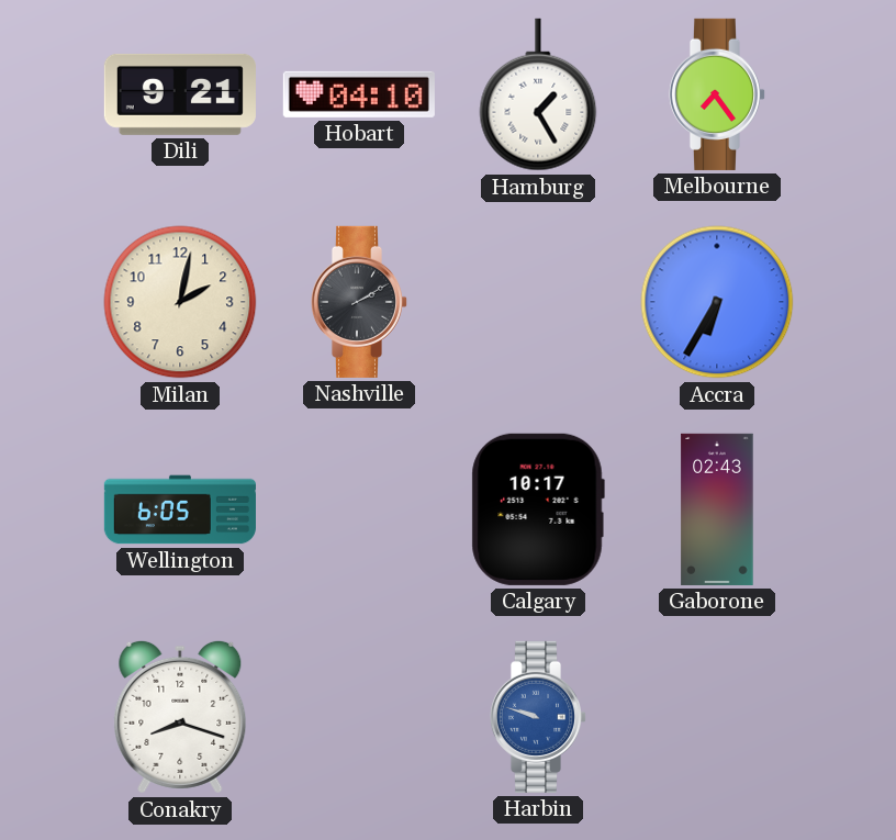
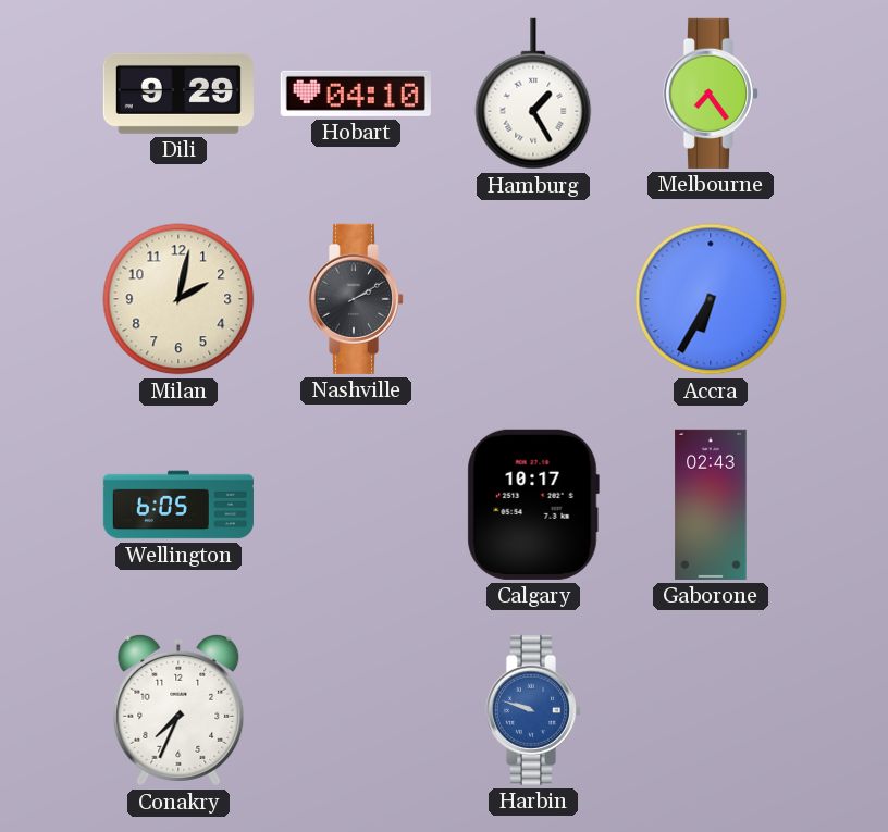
Dili: 9:21 -> 9:29 (178, 94)
Conakry: 8:18 -> 7:34 (178, 710)
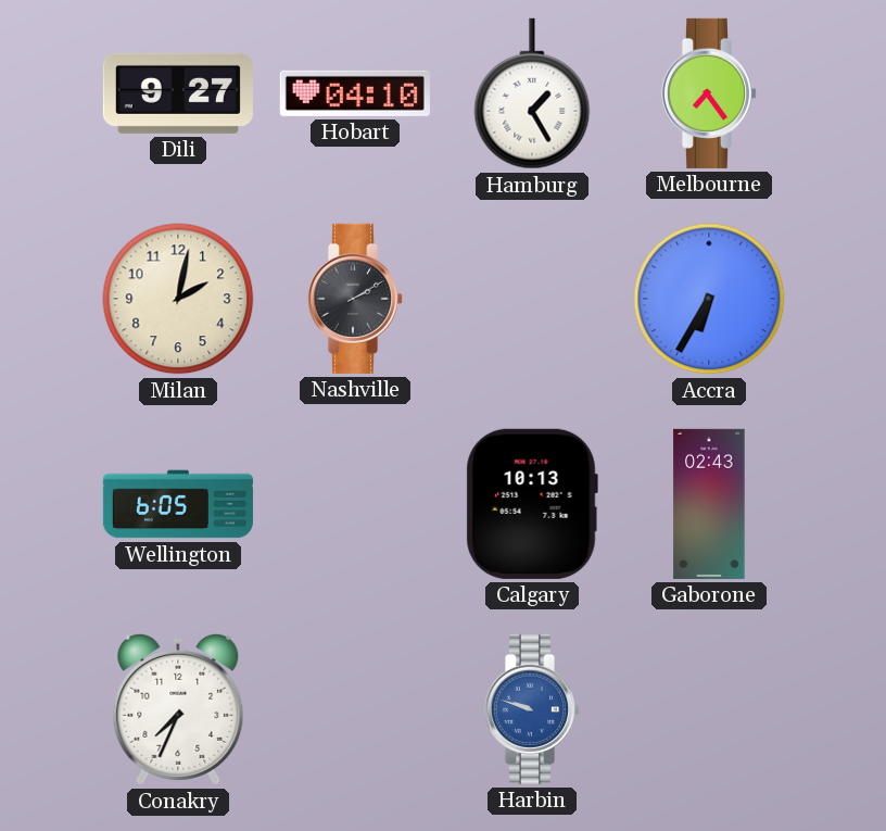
Dili: 9:29 -> 9:27 (178, 93)
Calgary: 10:17 -> 10:13 (532, 504)
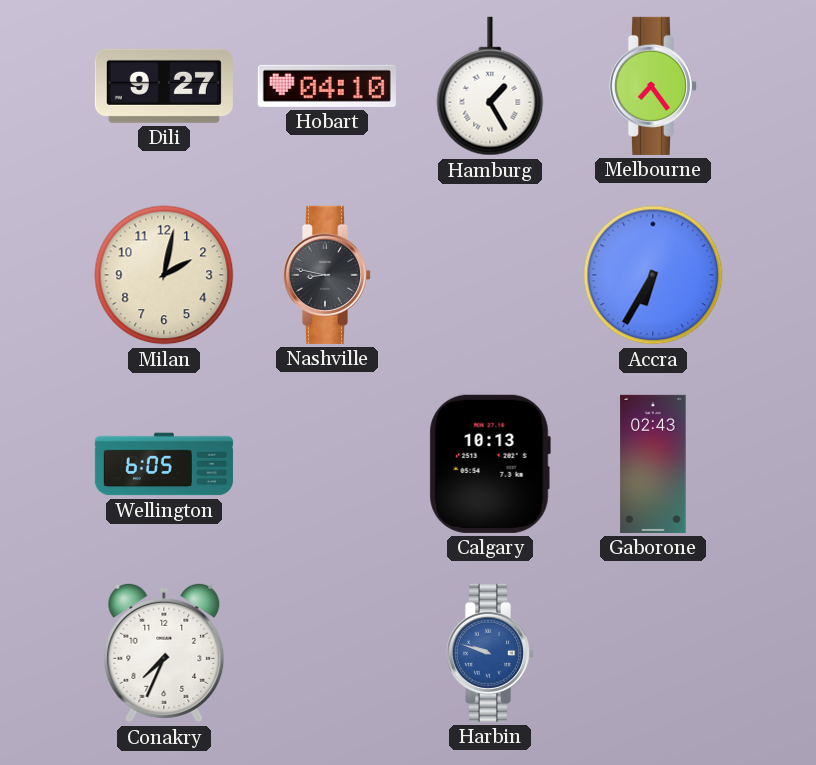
Nashville: 2:10 -> 8:47 (327, 275)
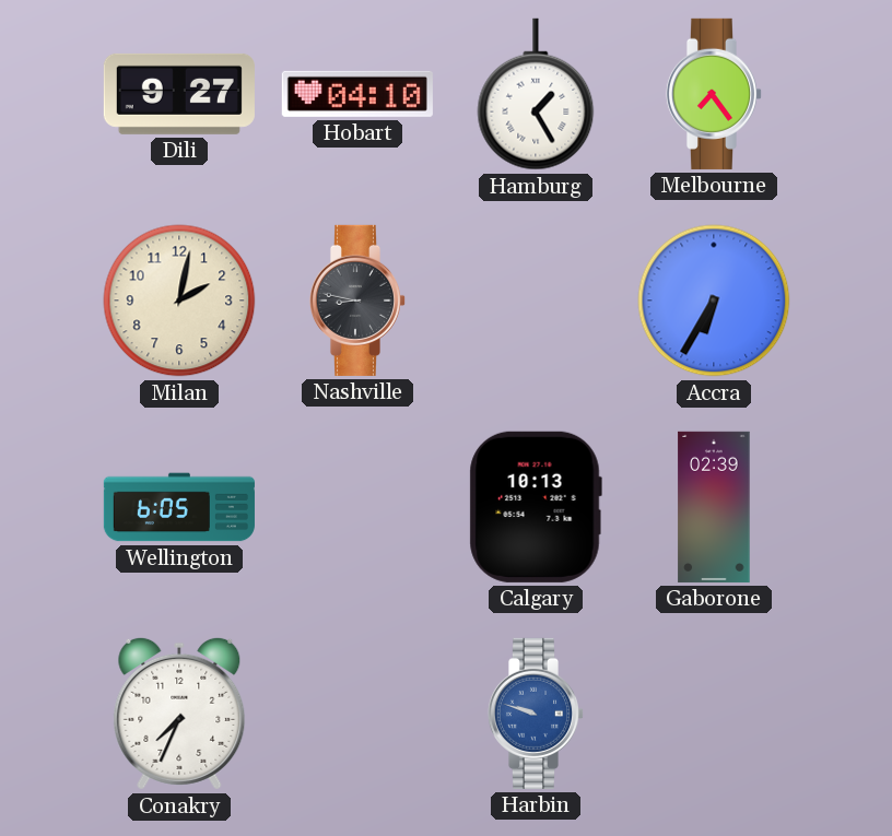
Gaborone: 02:43 -> 02:39 (714, 507)
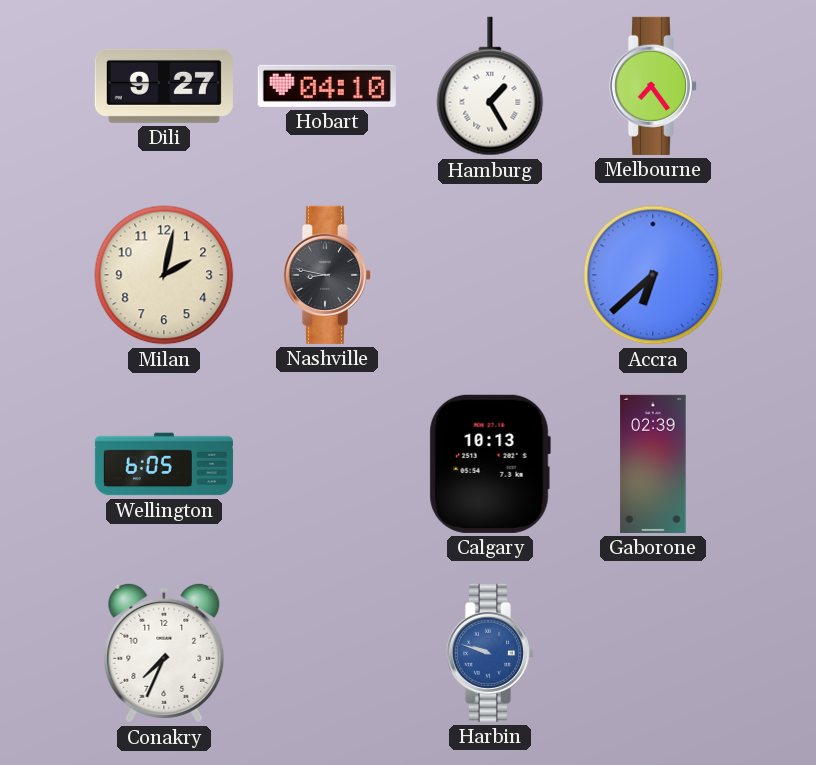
Accra: 6:35 -> 6:38 (653, 275)
